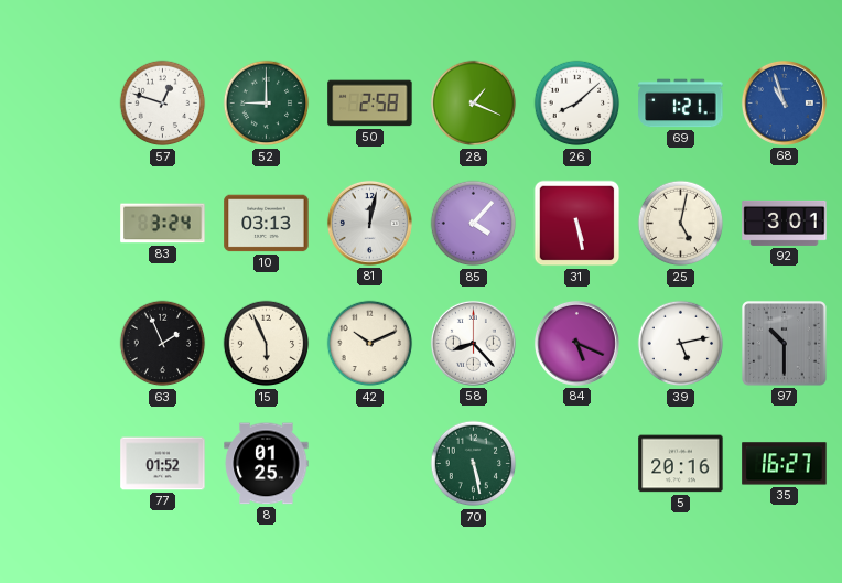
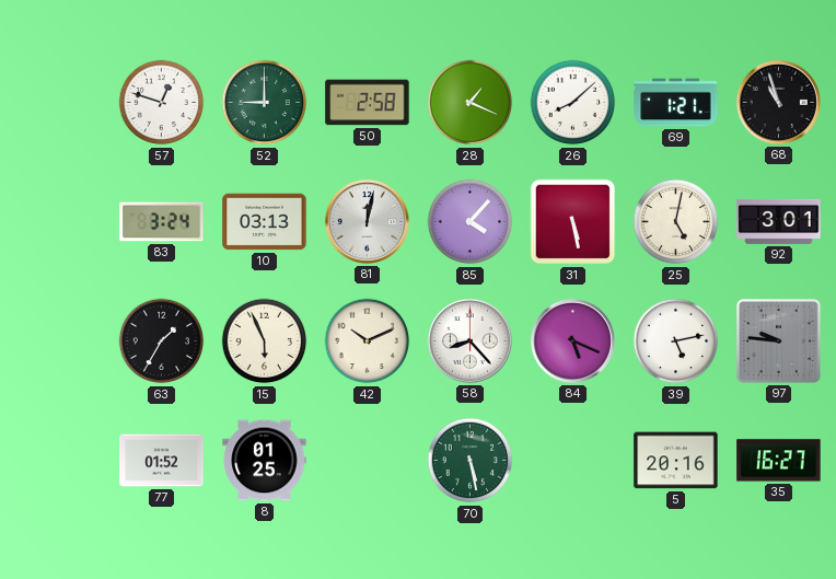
68 dial: blue -> black (778, 102)
63: 1:56 -> 1:35 (162, 341)
97: 10:30 -> 9:46 (779, 341)
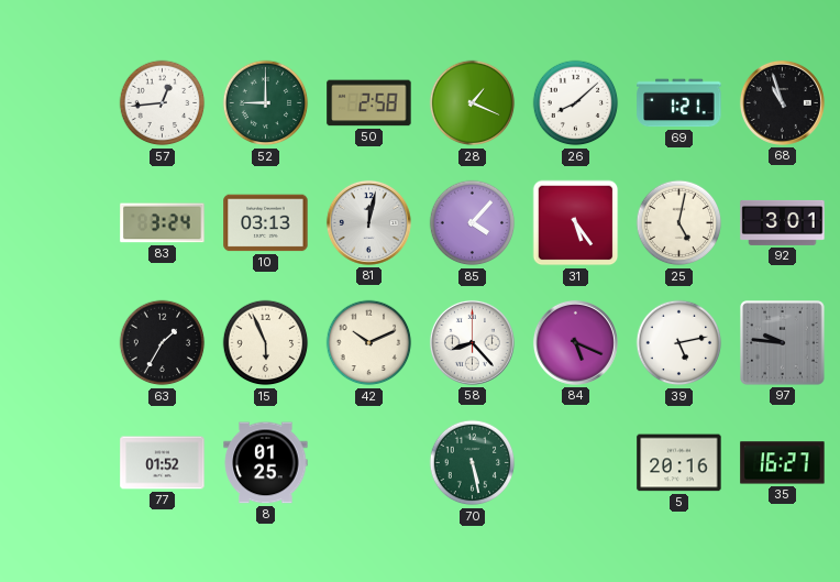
57: 12:48 -> 12:44 (163, 103)
31: 5:28 -> 5:24 (576, 223)
